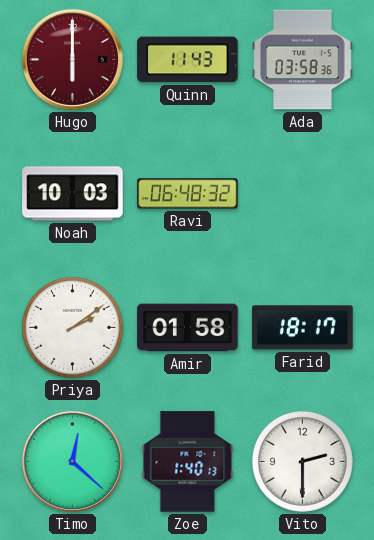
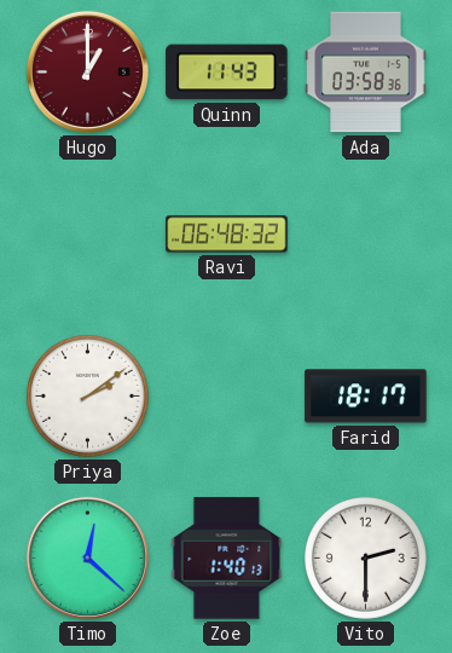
Hugo: 6:00 -> 1:00 (87, 71)
Noah: 10:03 -> none (73, 194)
Amir: 01:58 -> none (188, 328)
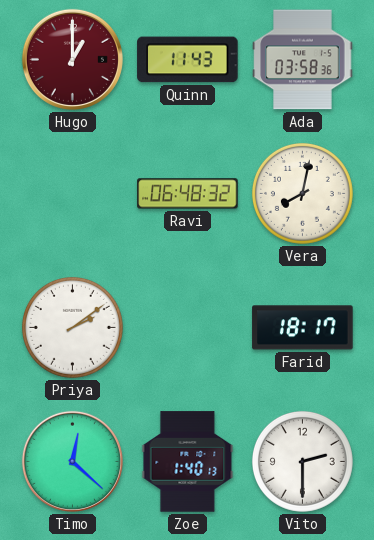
Vera: none -> 8:02 (302, 193)
